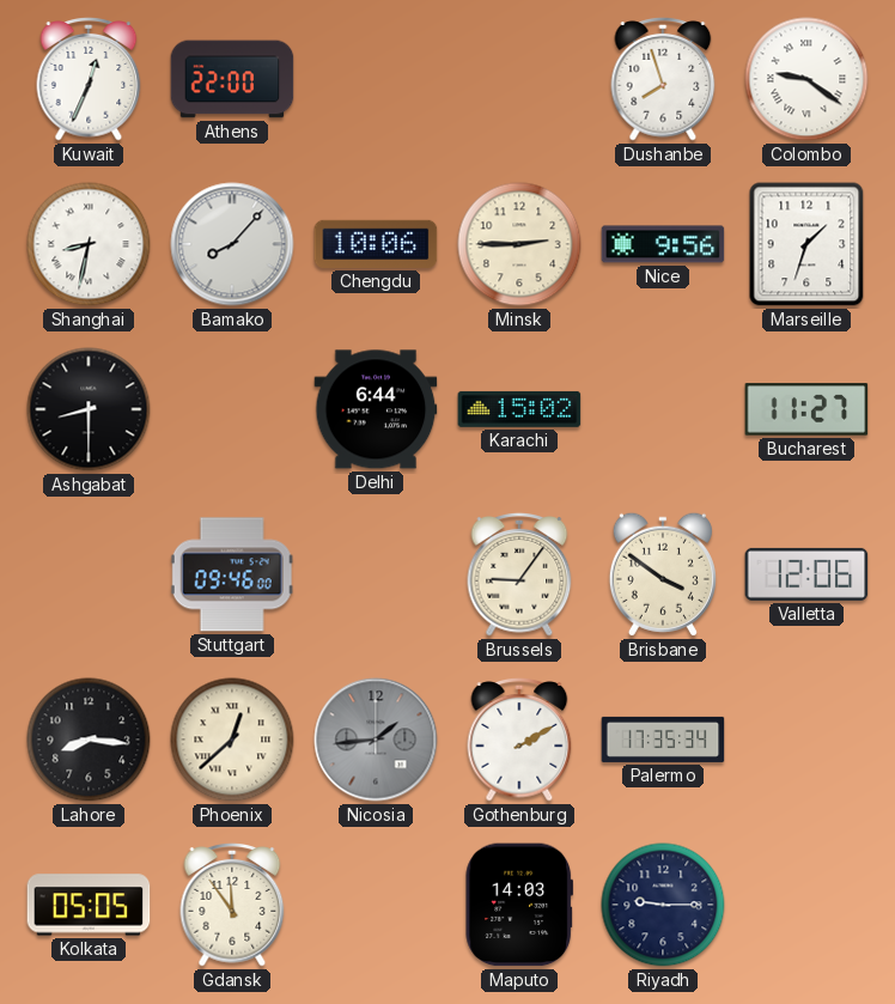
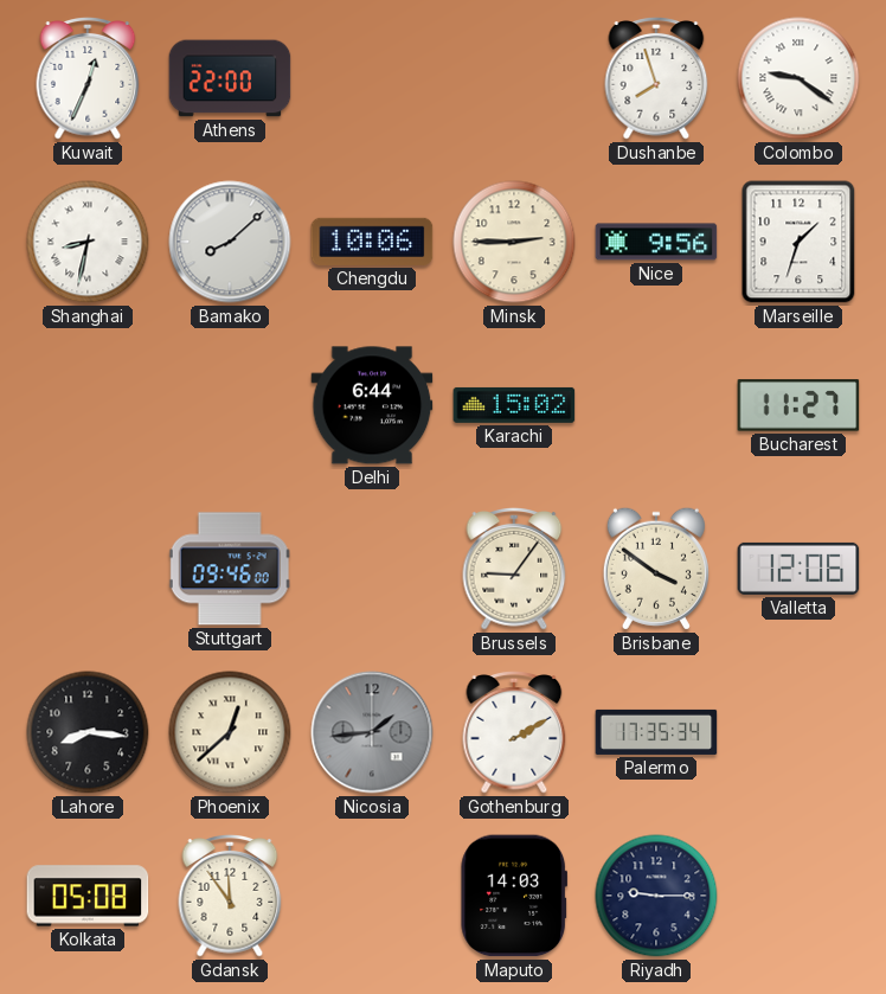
Bamako: 8:07 -> 8:08 (230, 242)
Ashgabat: 8:30 -> none (89, 409)
Kolkata: 05:05 -> 05:08 (88, 896)
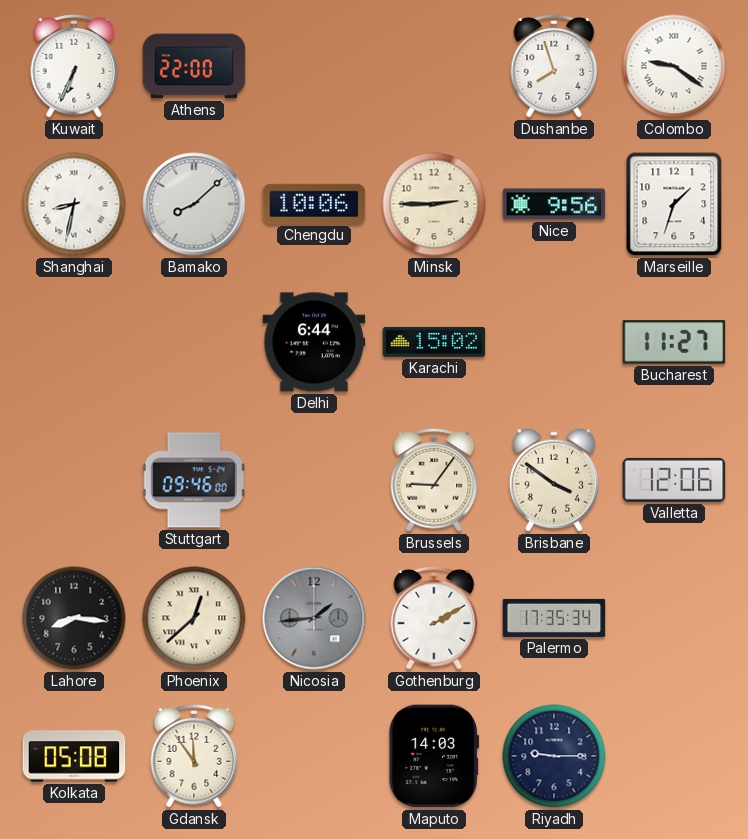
Kuwait: 12:34 -> 6:34 (74, 67)
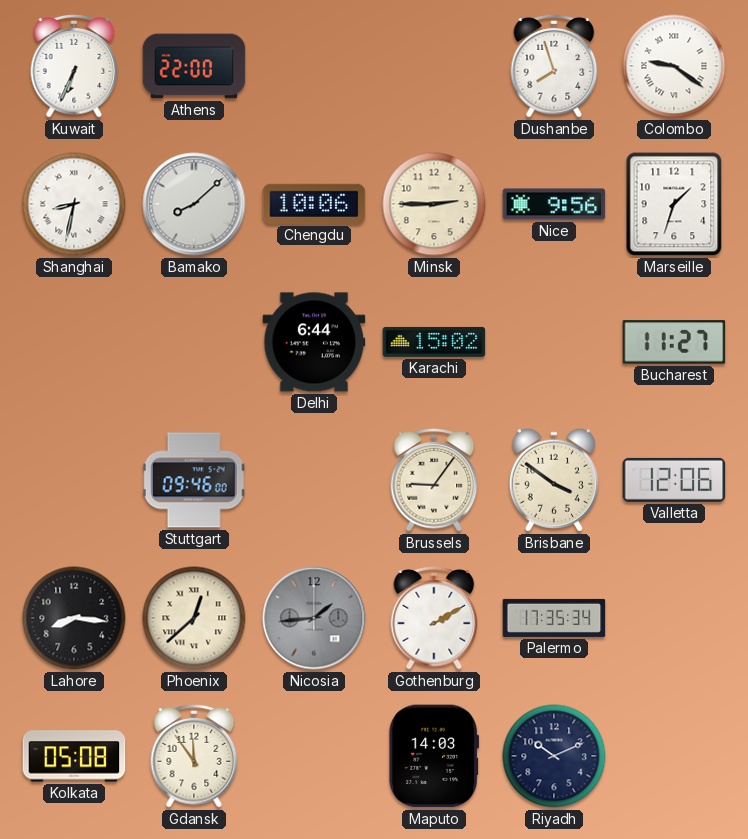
Riyadh: 9:15 -> 10:11 (554, 756)
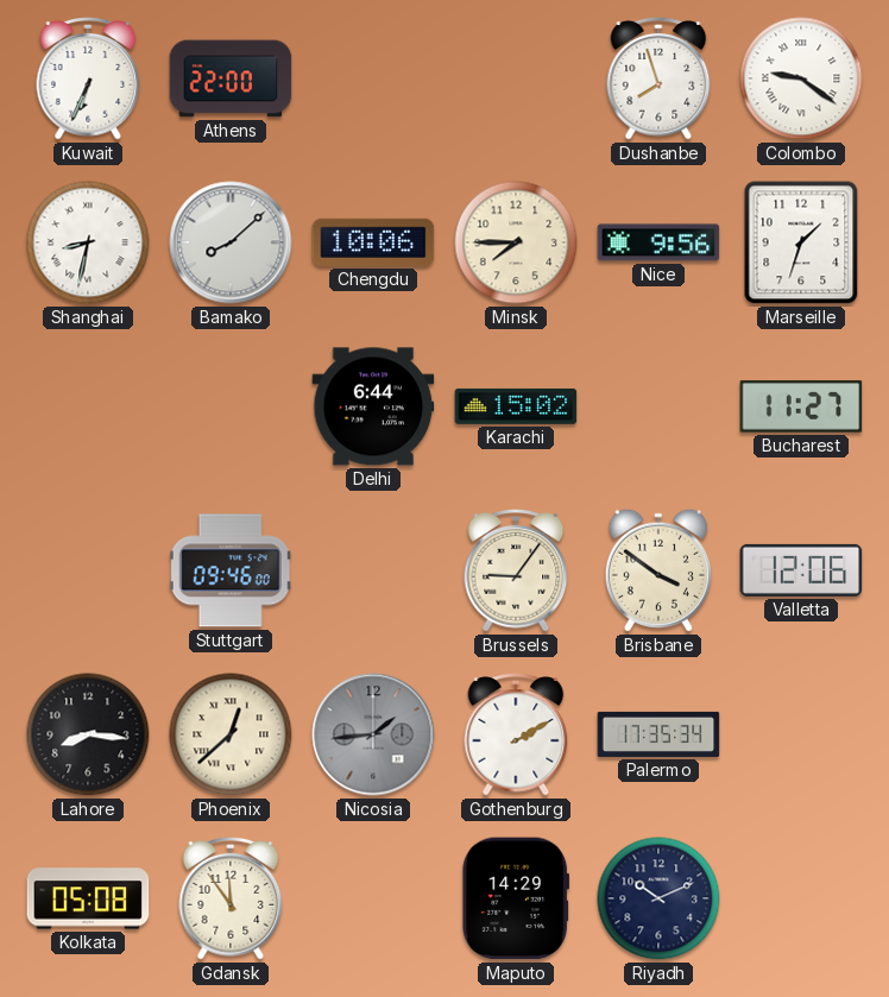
Minsk: 2:45 -> 7:45 (516, 242)
Maputo: 14:03 -> 14:29 (516, 898)
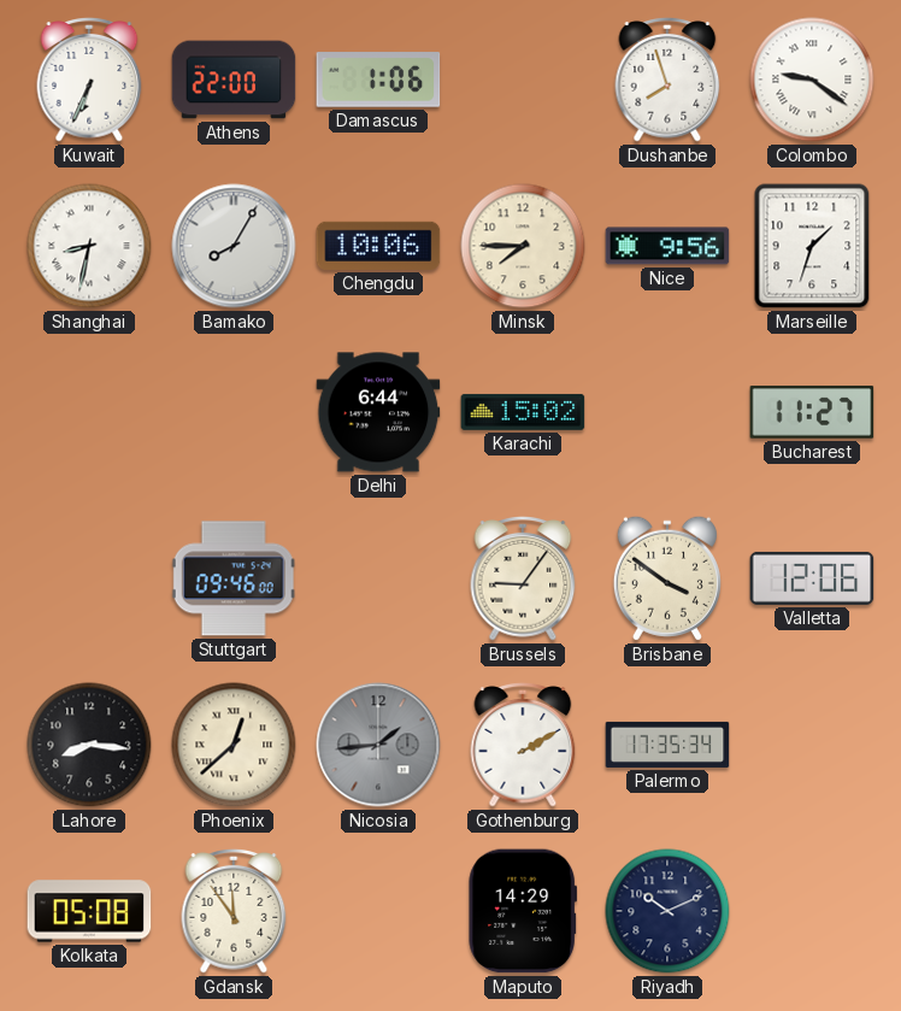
Damascus: none -> 1:06 (378, 80)
Bamako: 8:08 -> 8:05 (234, 246)
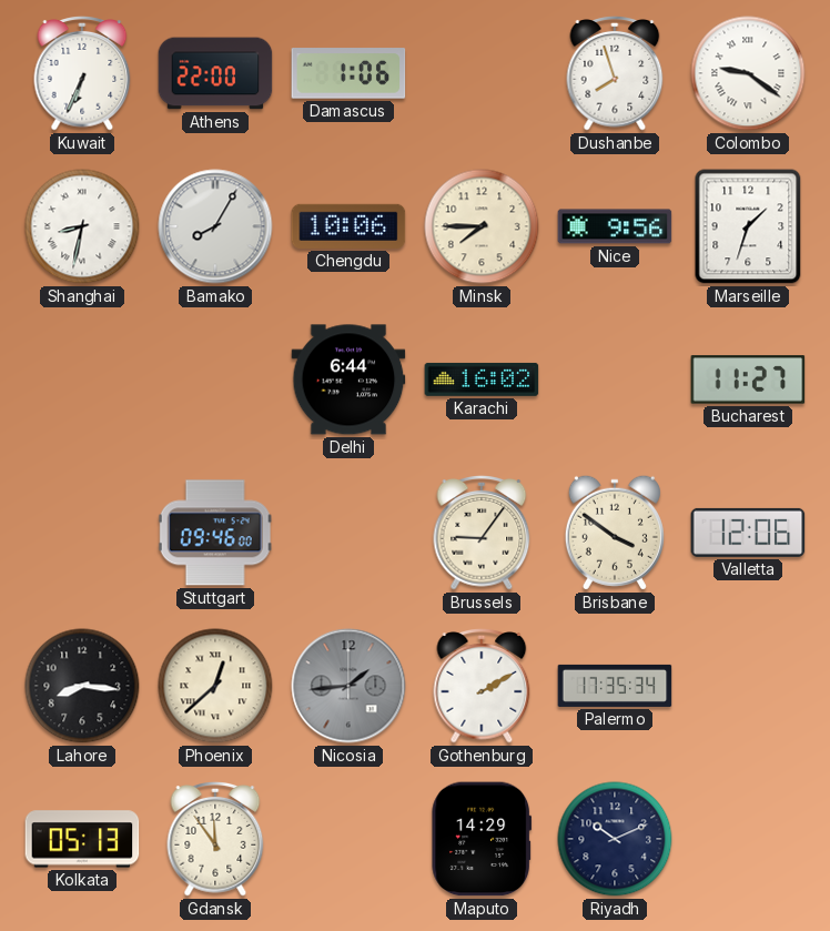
Karachi: 15:02 -> 16:02 (482, 380)
Kolkata: 05:08 -> 05:13 (82, 839)
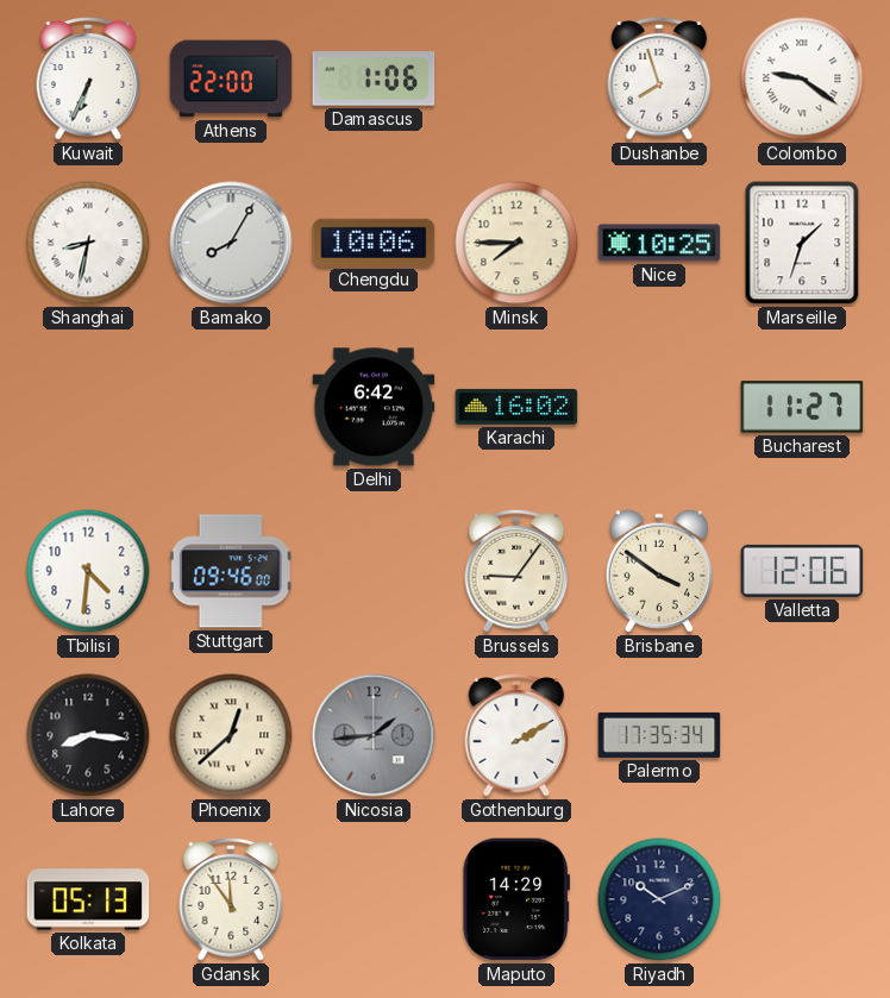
Nice: 9:56 -> 10:25 (659, 243)
Delhi: 6:44 -> 6:42 (374, 407)
Tbilisi: none -> 4:31 (88, 571)
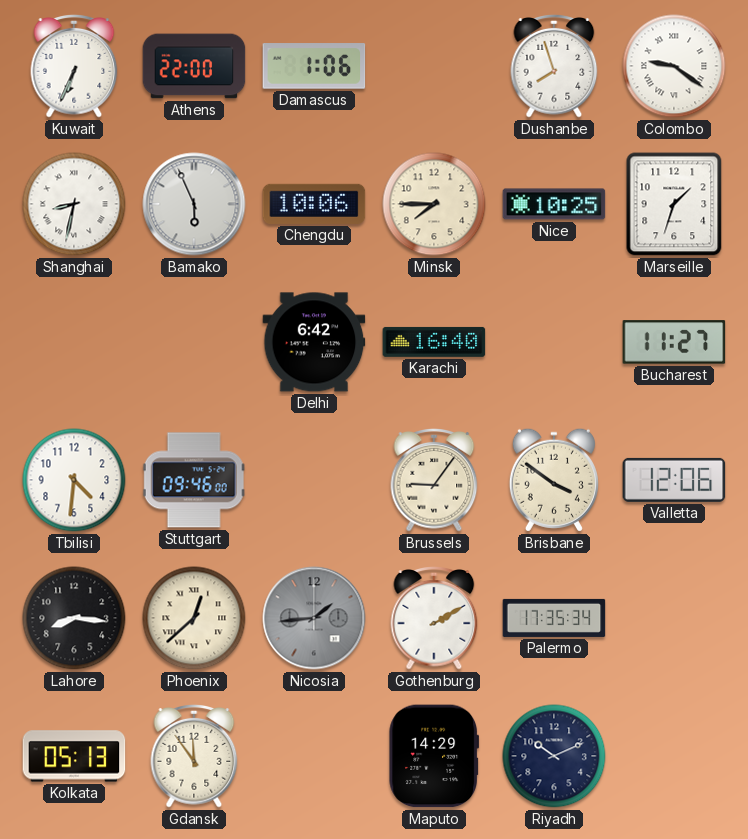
Bamako: 8:05 -> 5:56 (194, 204)
Karachi: 16:02 -> 16:40 (434, 342)
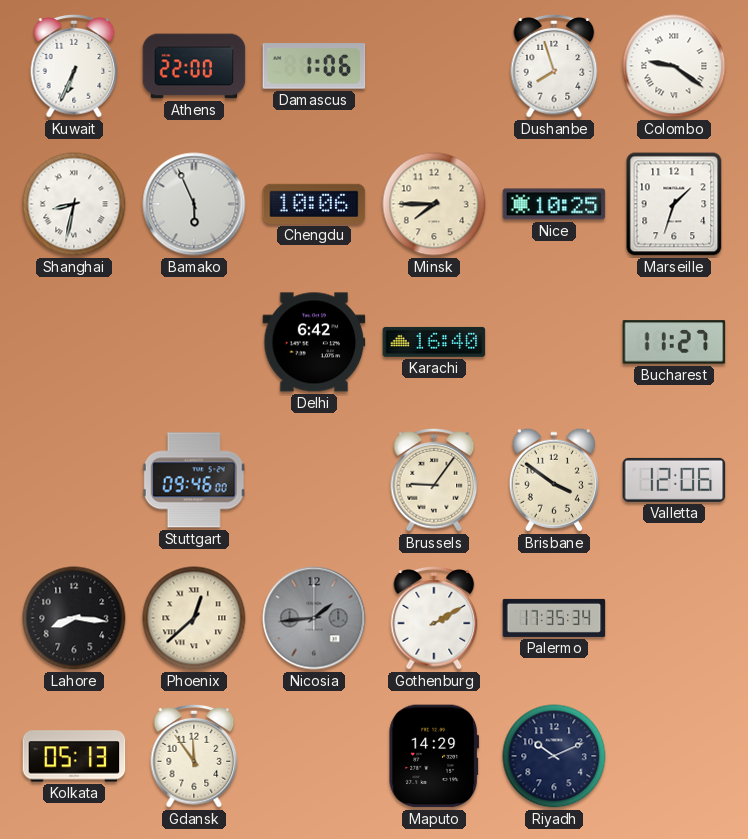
Tbilisi: 4:31 -> none (74, 480)
